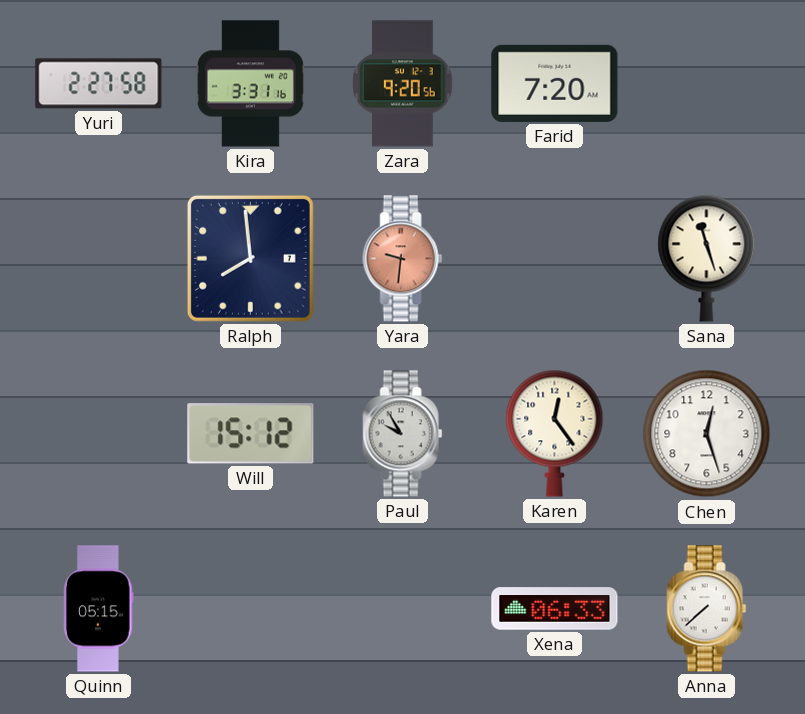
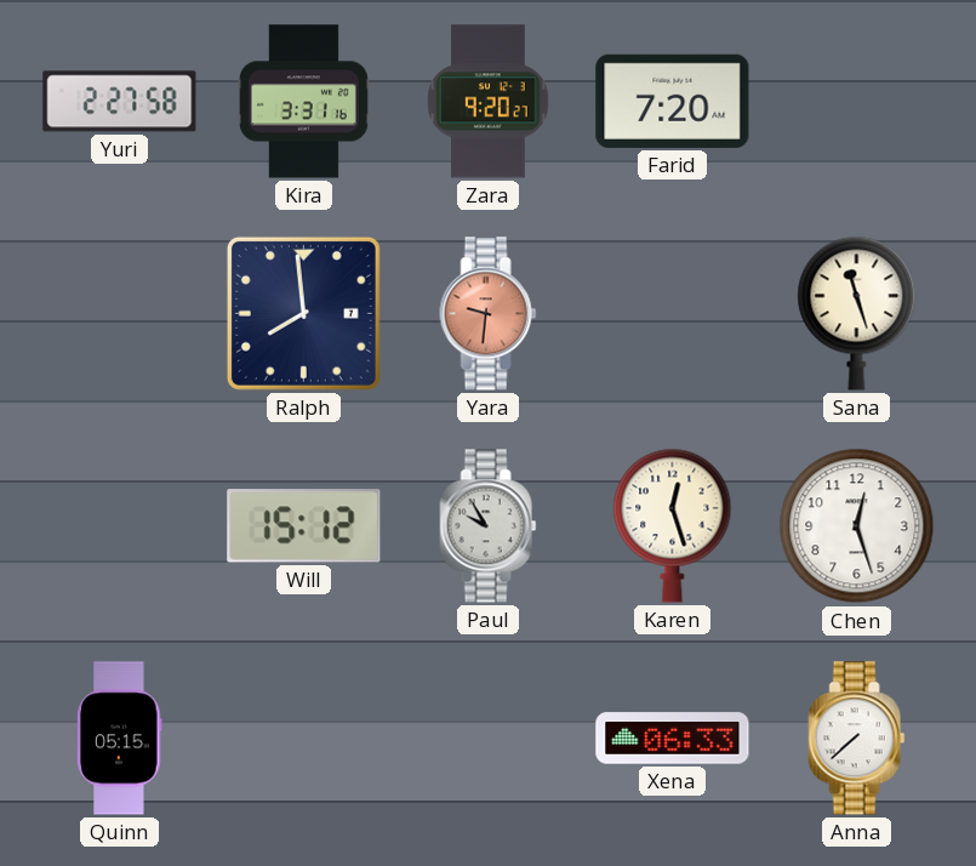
Zara: 9:20:56 -> 9:20:27 (489, 102)
Karen: 12:24 -> 12:27 (673, 525)
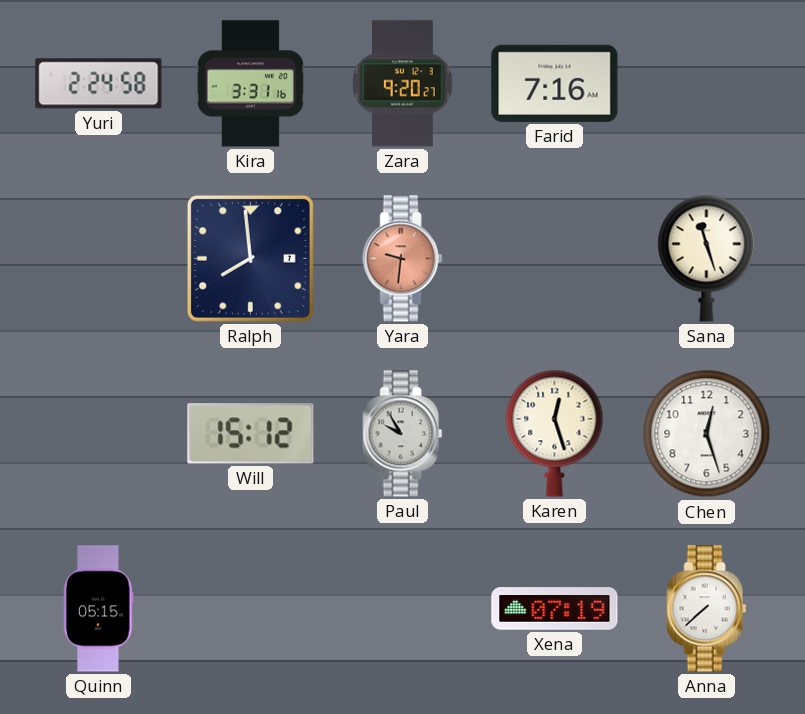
Yuri: 2:27 -> 2:24 (99, 84)
Farid: 7:20 -> 7:16 (555, 83)
Xena: 06:33 -> 07:19 (555, 609)
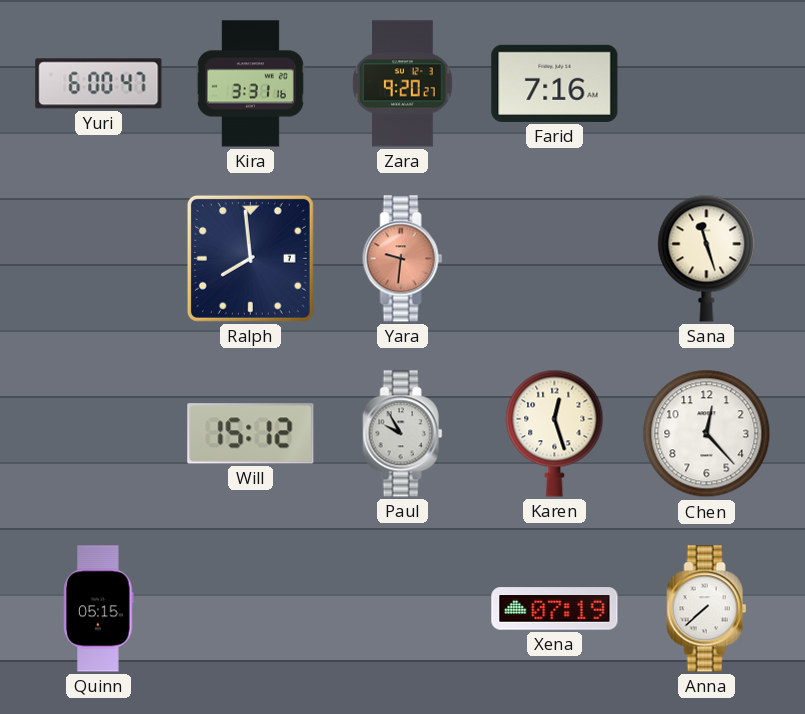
Yuri: 2:24 -> 6:00 (99, 84)
Chen: 12:27 -> 12:23 (707, 434)
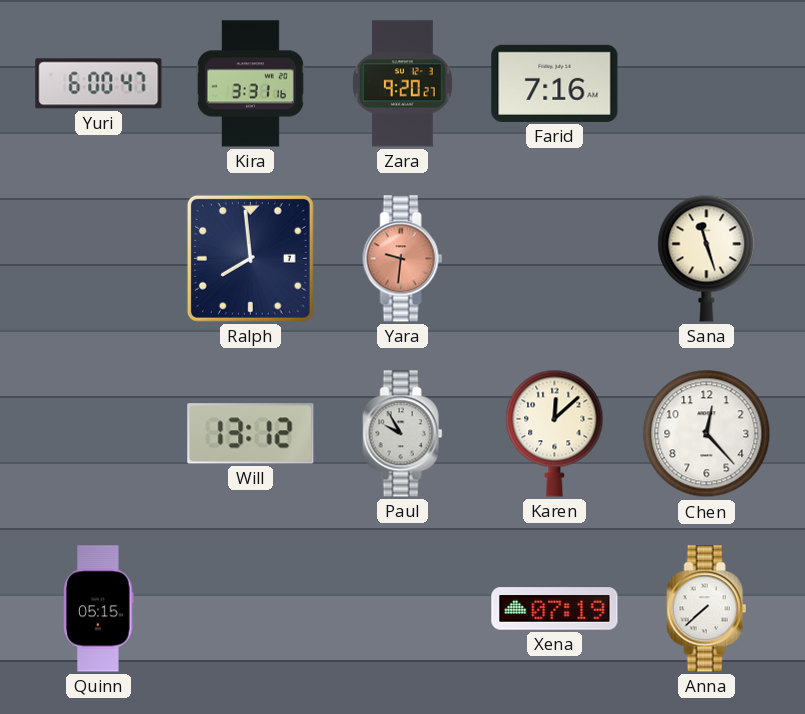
Will: 15:12 -> 13:12 (251, 434)
Karen: 12:27 -> 12:08 (555, 433)
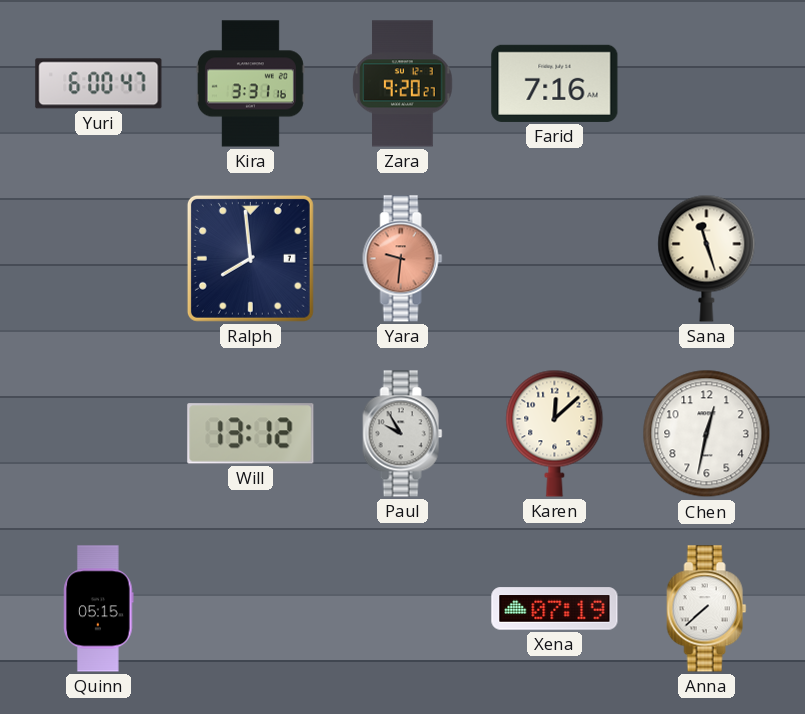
Chen: 12:23 -> 12:32 (707, 434)
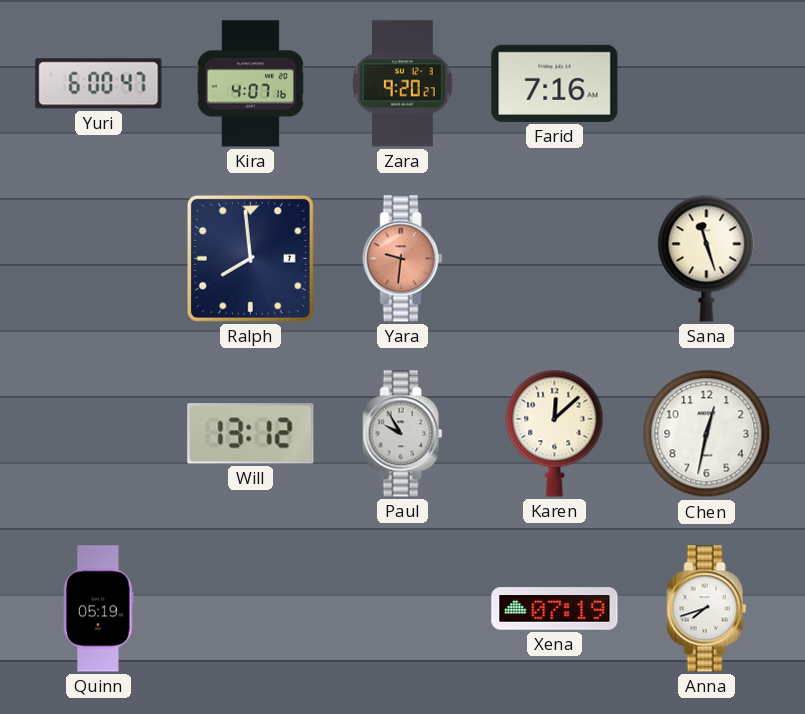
Kira: 3:31 -> 4:07 (250, 84)
Quinn: 05:15 -> 05:19 (99, 609)
Anna: 7:38 -> 7:42 (707, 609)
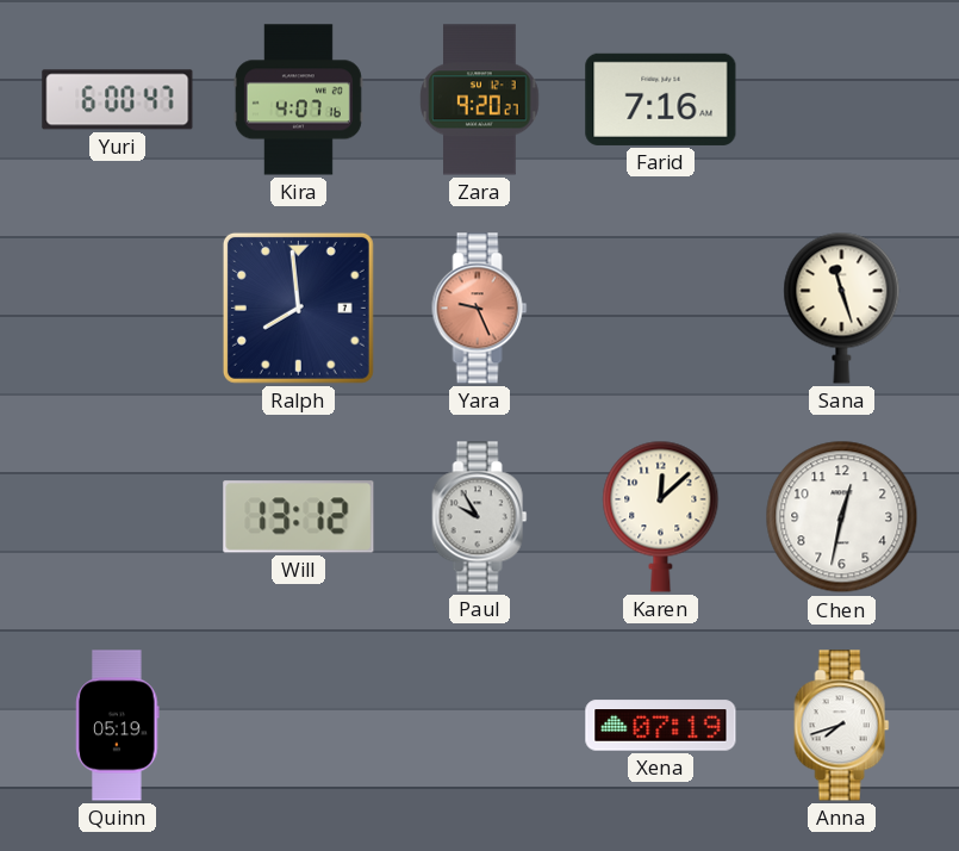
Yara: 9:31 -> 9:26 (480, 309)
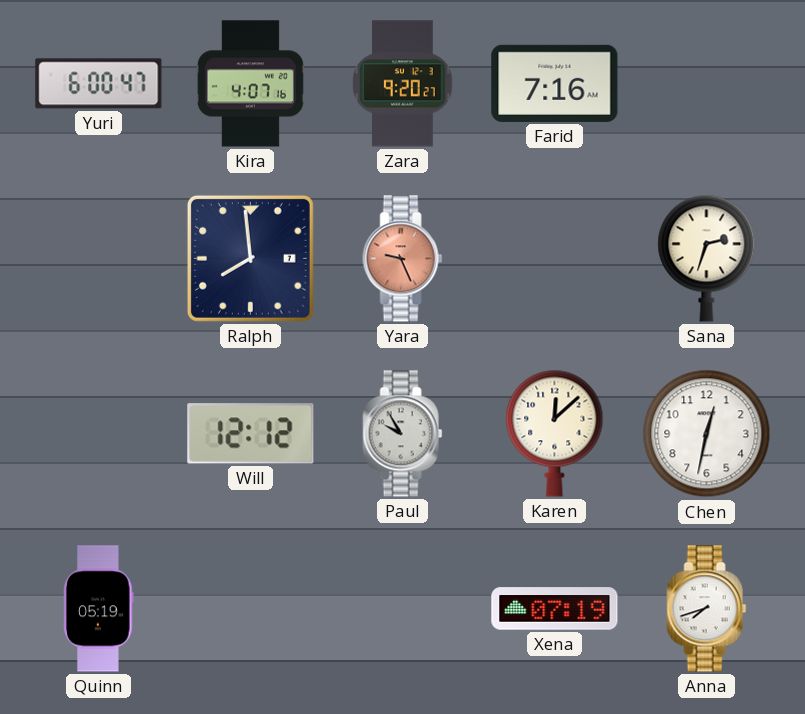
Sana: 11:27 -> 2:33 (707, 258)
Will: 13:12 -> 12:12 (251, 434)
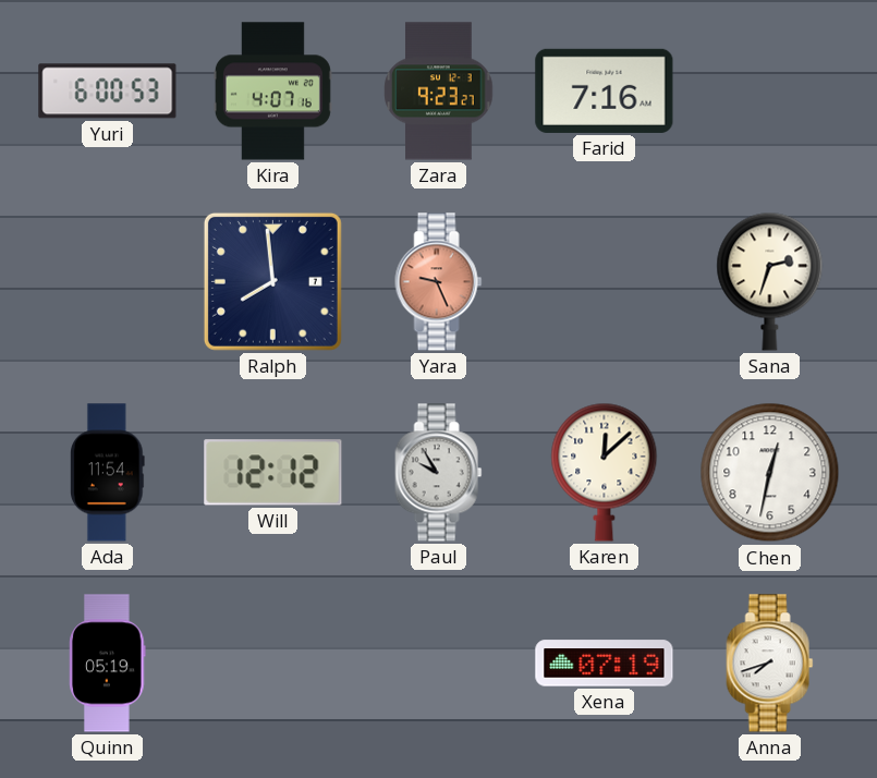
Yuri: 6:00:47 -> 6:00:53 (108, 92)
Zara: 9:20 -> 9:23 (439, 92)
Ada: none -> 11:54 (108, 473)
